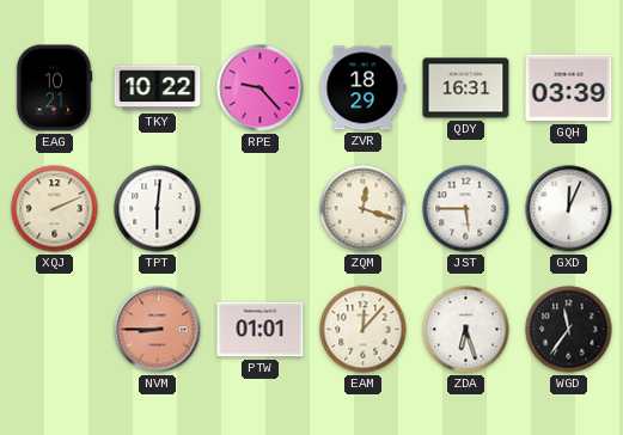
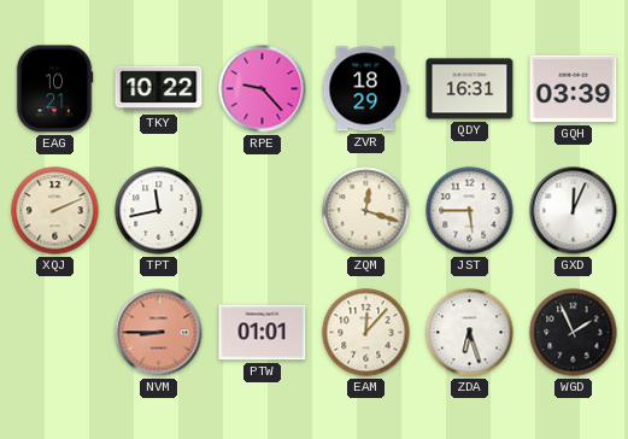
TPT: 6:01 -> 11:43 (159, 211)
WGD: 11:36 -> 1:56 (574, 333)
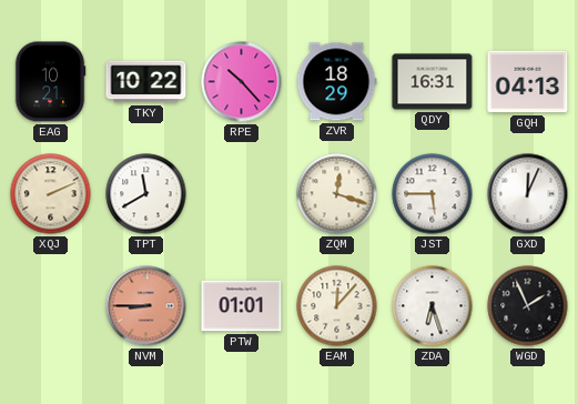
RPE: 9:23 -> 10:23 (242, 82)
GQH: 03:39 -> 04:13 (528, 82)
TPT: 11:43 -> 11:40 (146, 194)
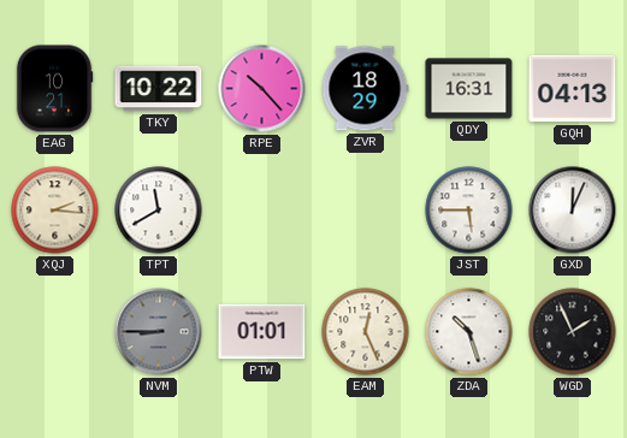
XQJ: 2:11 -> 2:16 (55, 211)
ZQM: 12:18 -> none (337, 194)
NVM dial: salmon -> grey (159, 332)
EAM: 12:07 -> 12:26 (366, 332)
ZDA: 6:27 -> 10:27 (469, 332)
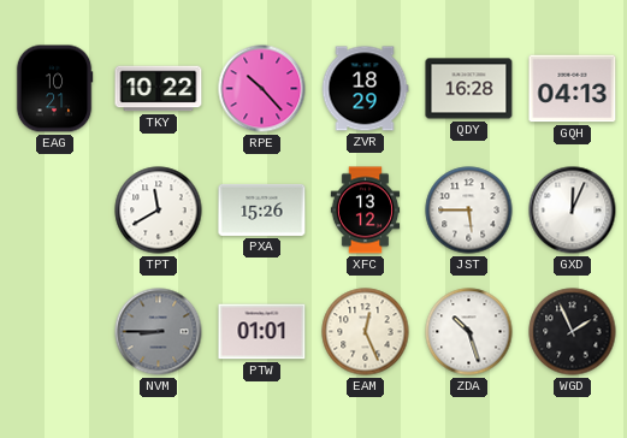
QDY: 16:31 -> 16:28 (469, 89)
XQJ: 2:16 -> none (55, 211)
PXA: none -> 15:26 (262, 209)
XFC: none -> 13:12 (366, 211)
